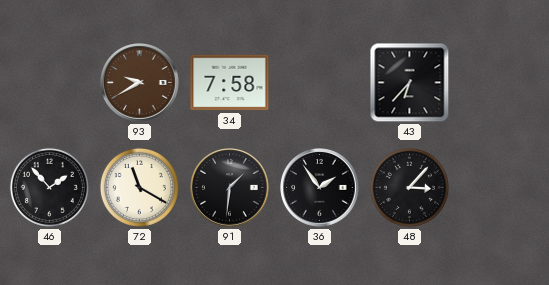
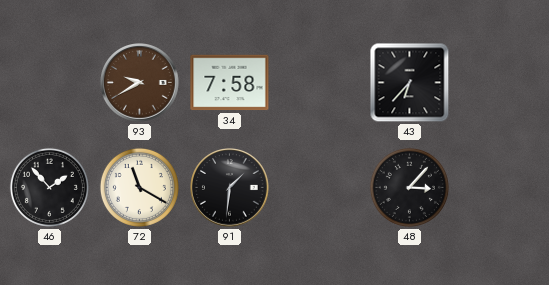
36: 1:54 -> none (320, 188)
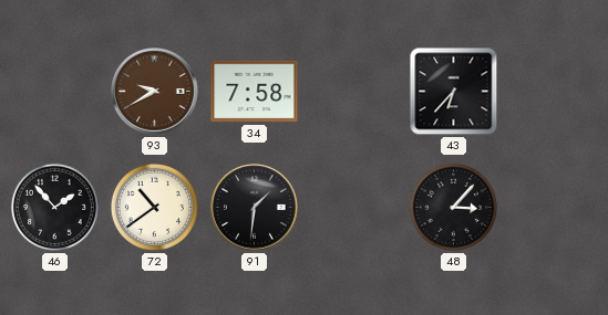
72: 11:20 -> 10:39 (154, 207)
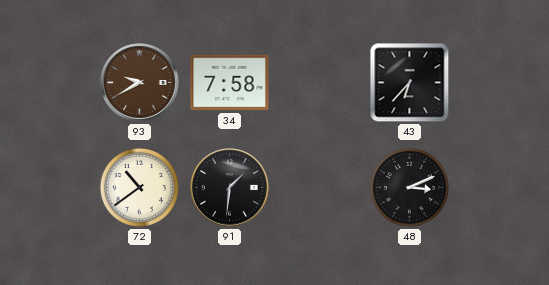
46: 1:53 -> none (54, 207)
48: 3:07 -> 3:11 (409, 187)
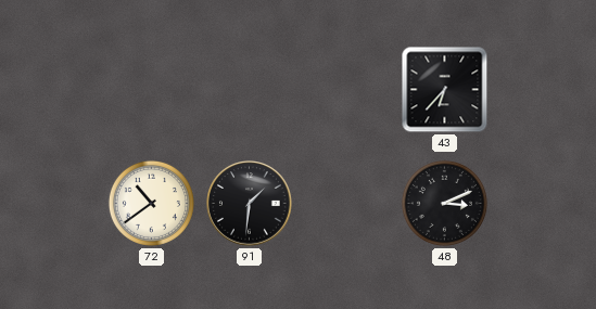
93: 9:40 -> none (140, 83)
34: 7:58 -> none (230, 83)
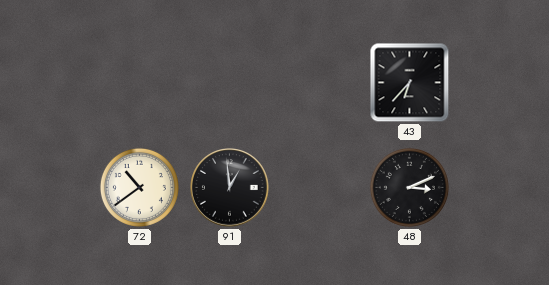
91: 1:31 -> 12:59 (230, 188)
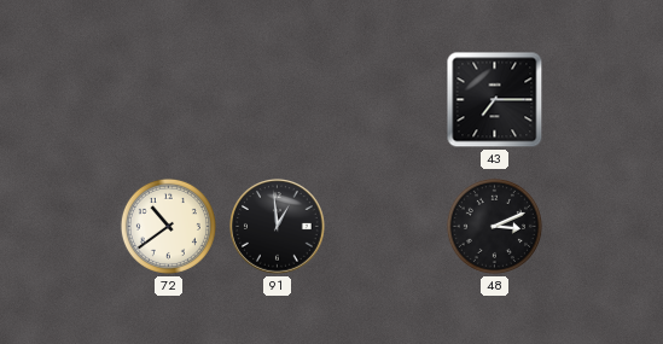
43: 6:37 -> 7:15 (495, 100)
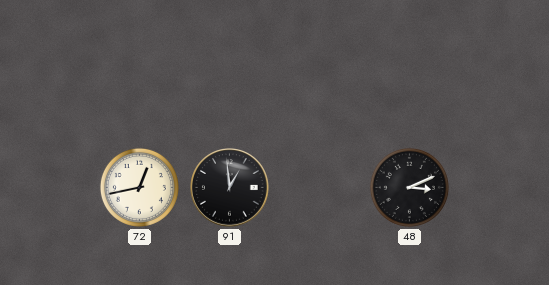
43: 7:15 -> none (495, 100)
72: 10:39 -> 12:43 (139, 187)
